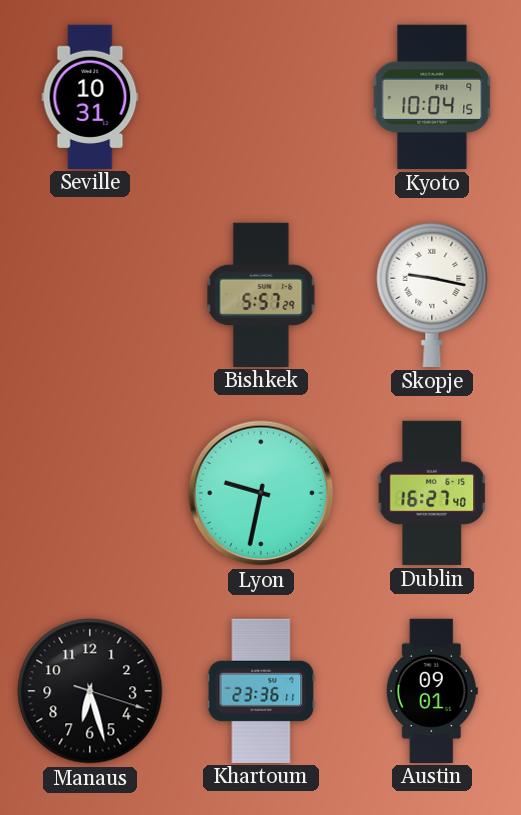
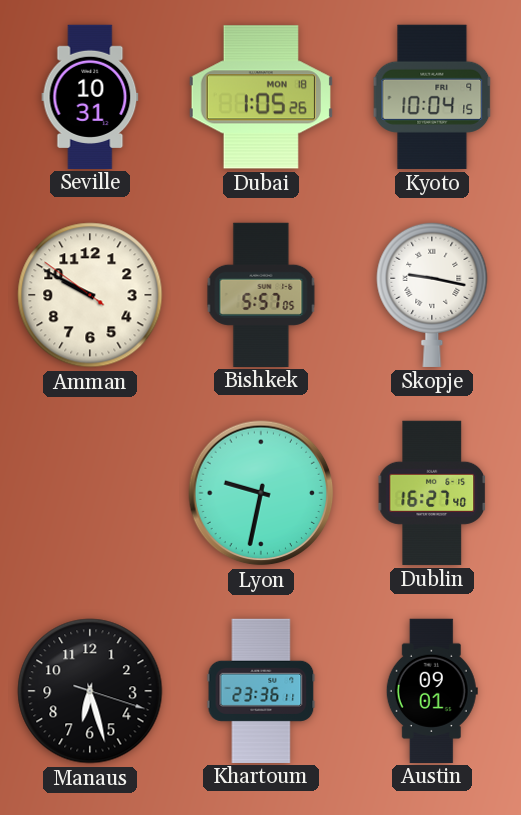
Dubai: none -> 1:05 (261, 97)
Amman: none -> 9:49 (90, 295)
Bishkek: 5:57:29 -> 5:57:05 (261, 294)
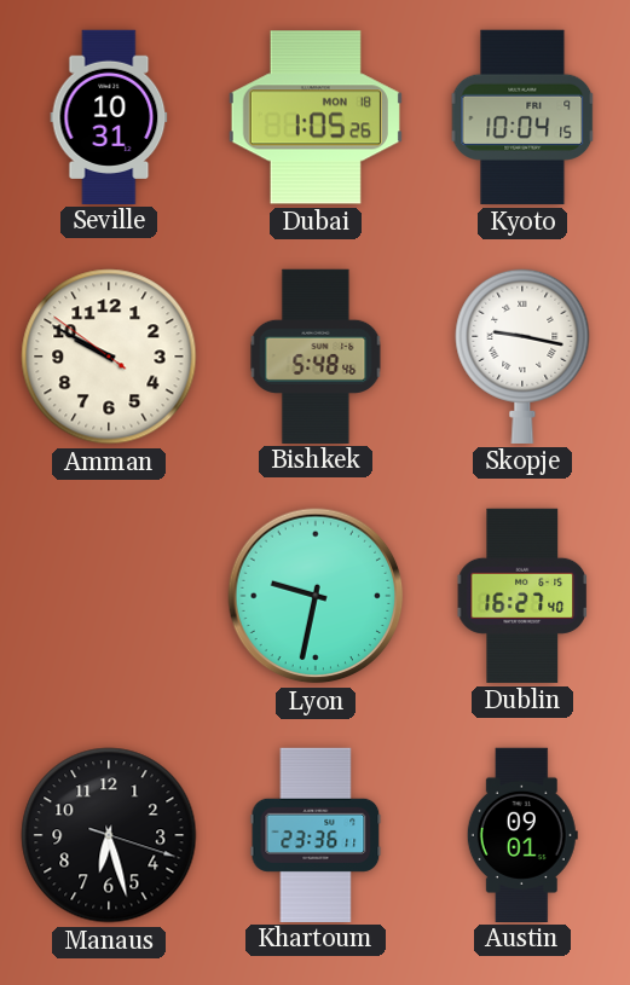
Bishkek: 5:57 -> 5:48 (316, 355)
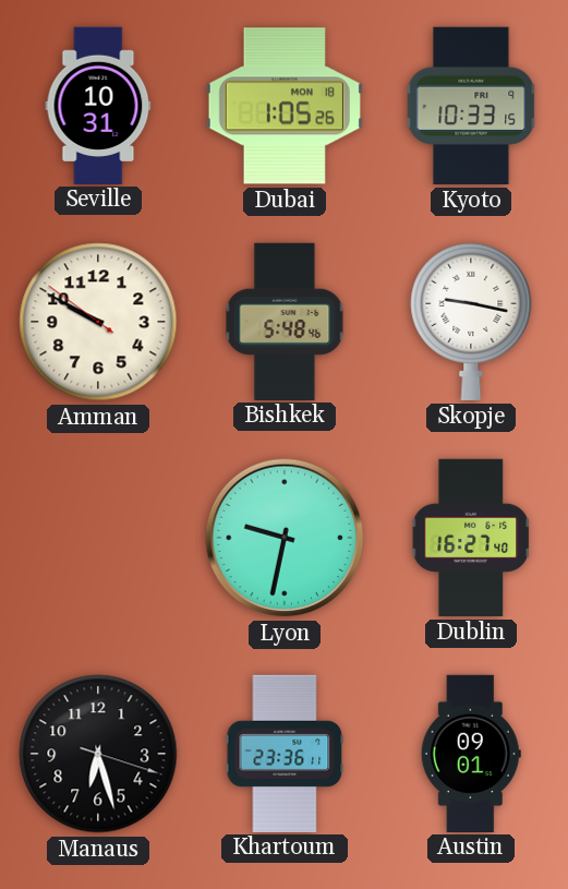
Kyoto: 10:04 -> 10:33 (471, 106)
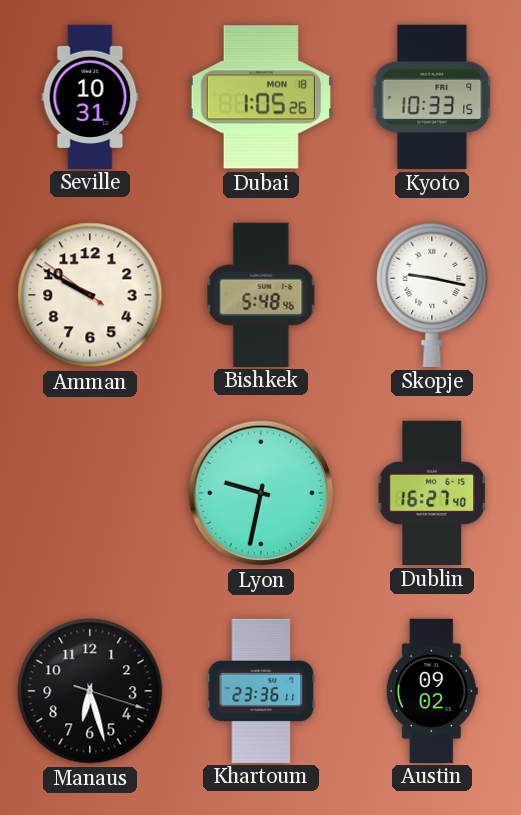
Austin: 09:01 -> 09:02 (432, 690)
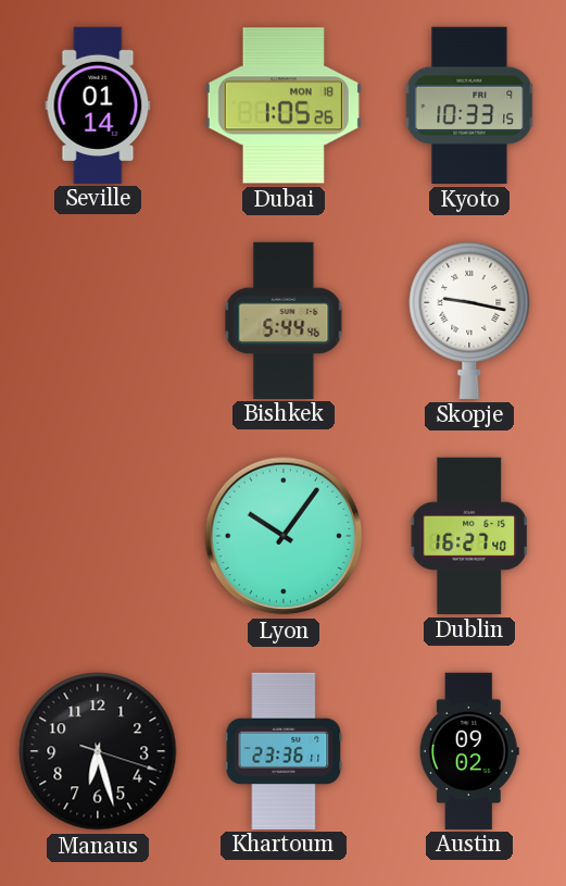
Seville: 10:31 -> 01:14 (98, 104)
Amman: 9:49 -> none (90, 295)
Bishkek: 5:48 -> 5:44 (284, 320)
Lyon: 9:32 -> 10:06 (284, 536)
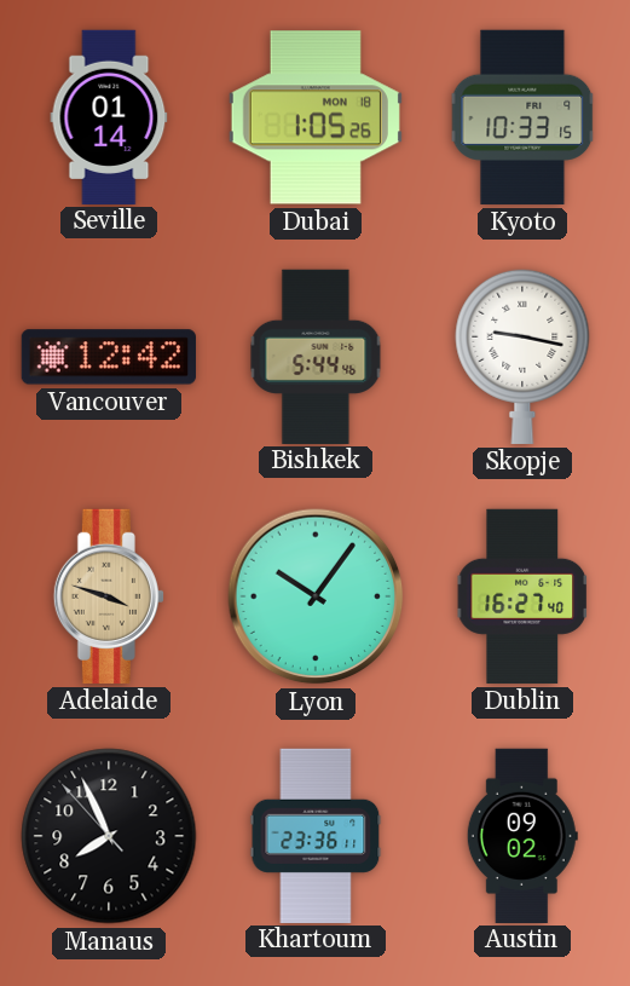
Vancouver: none -> 12:42 (109, 357)
Adelaide: none -> 3:48 (109, 596)
Manaus: 6:27 -> 7:55 (109, 836)
